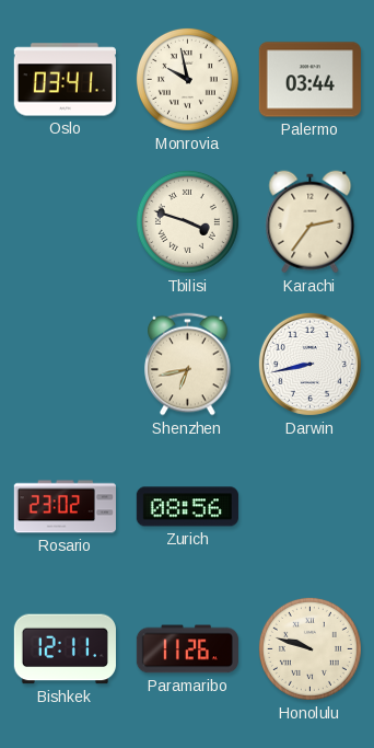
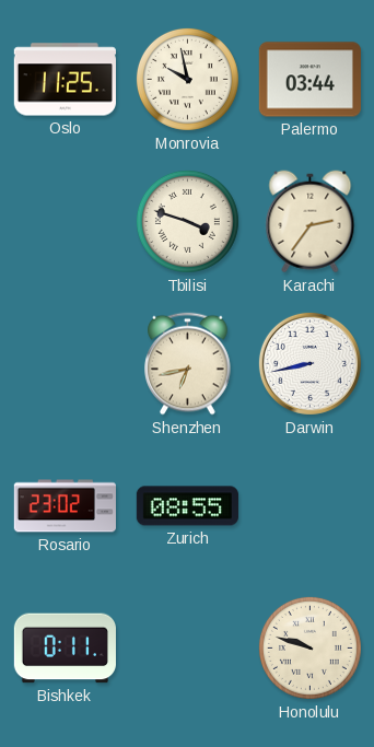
Oslo: 03:41 -> 11:25 (65, 80)
Zurich: 08:56 -> 08:55 (187, 506)
Bishkek: 12:11 -> 0:11 (65, 649)
Paramaribo: 11:26 -> none (187, 649)
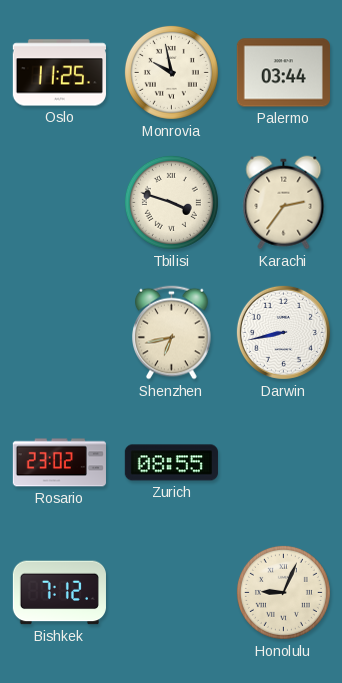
Bishkek: 0:11 -> 7:12 (59, 593)
Honolulu: 9:48 -> 9:04 (283, 592)
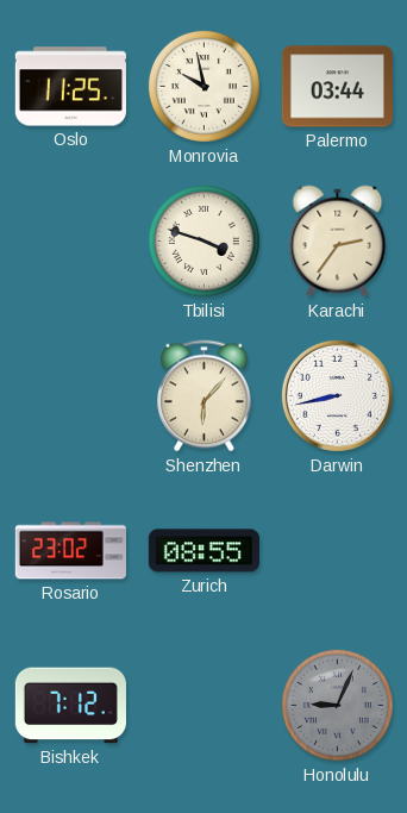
Shenzhen: 6:43 -> 6:07 (205, 396)
Honolulu dial: cream -> grey (337, 705)
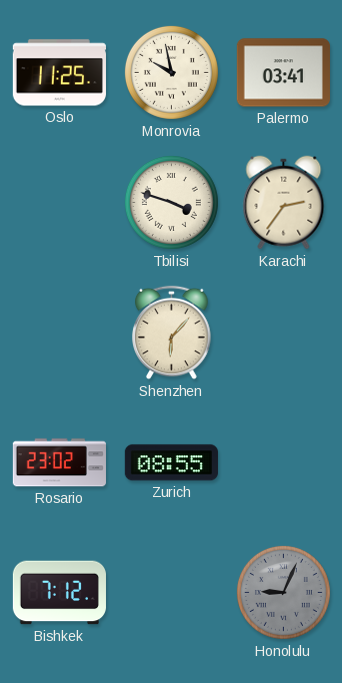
Palermo: 03:44 -> 03:41 (283, 73)
Darwin: 8:43 -> none (337, 395)
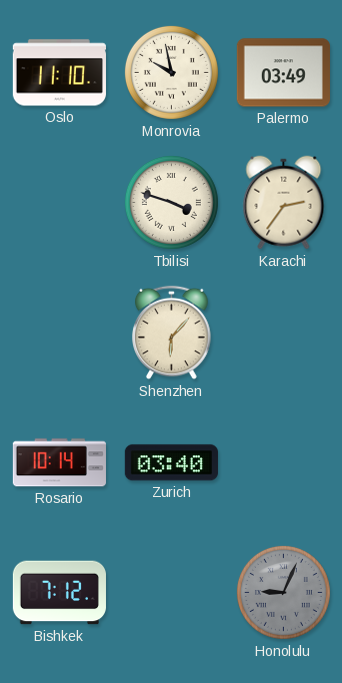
Oslo: 11:25 -> 11:10 (59, 73)
Palermo: 03:41 -> 03:49 (283, 73)
Rosario: 23:02 -> 10:14 (59, 463)
Zurich: 08:55 -> 03:40 (171, 463)
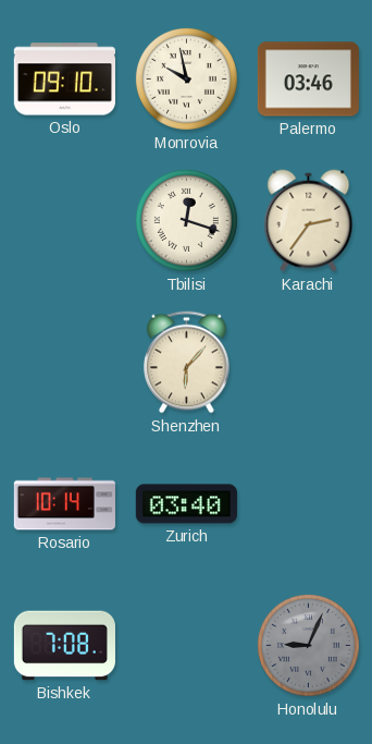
Oslo: 11:10 -> 09:10 (64, 80)
Palermo: 03:49 -> 03:46 (308, 80)
Tbilisi: 3:48 -> 12:18 (186, 220)
Bishkek: 7:12 -> 7:08 (64, 646)
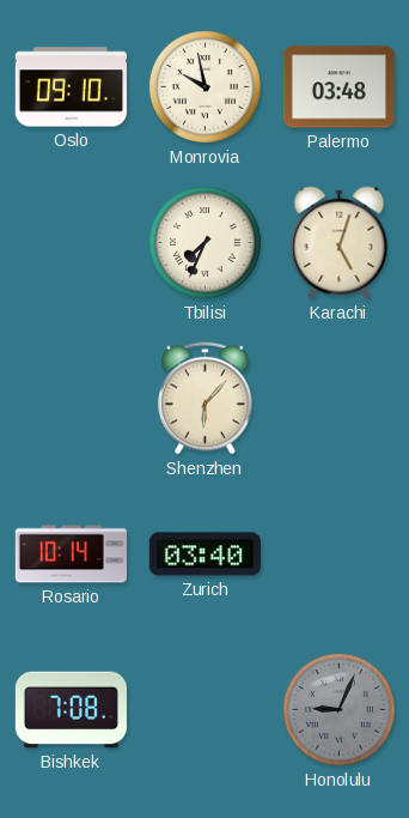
Palermo: 03:46 -> 03:48 (338, 87)
Tbilisi: 12:18 -> 7:34 (204, 242)
Karachi: 2:36 -> 5:03 (340, 243)
